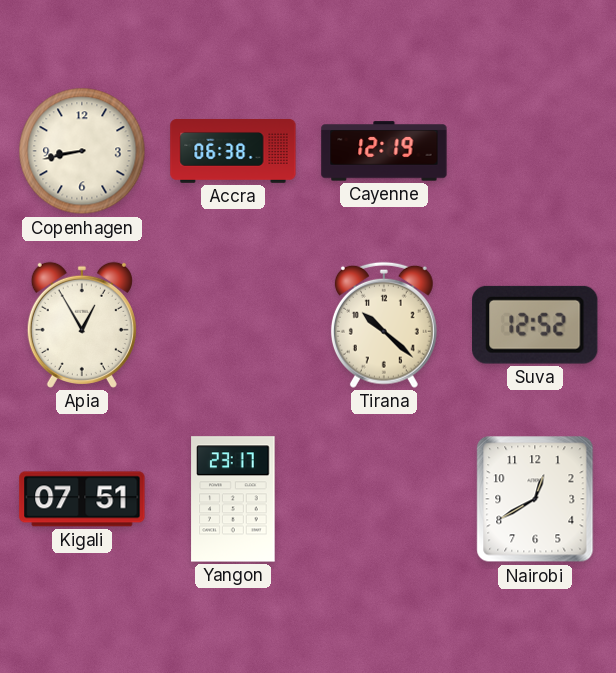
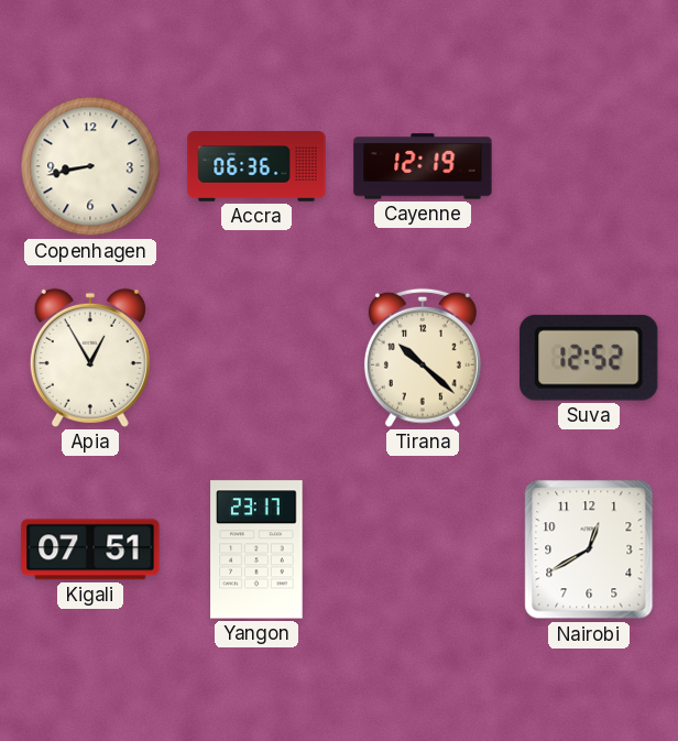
Accra: 06:38 -> 06:36 (256, 166)
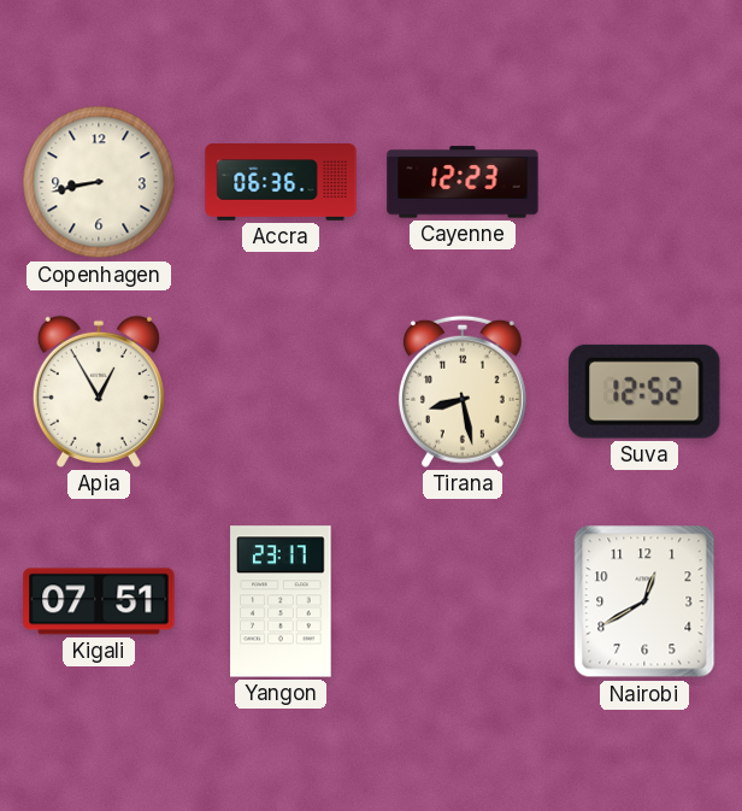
Cayenne: 12:19 -> 12:23 (463, 182)
Tirana: 10:22 -> 8:28 (463, 392)
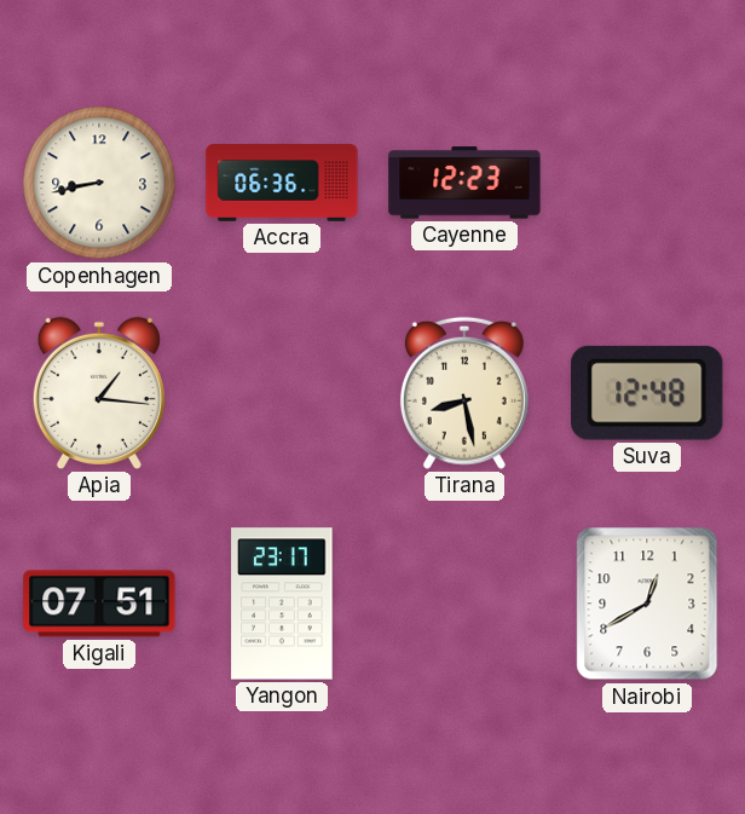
Apia: 12:55 -> 1:16 (99, 393)
Suva: 12:52 -> 12:48 (647, 393)
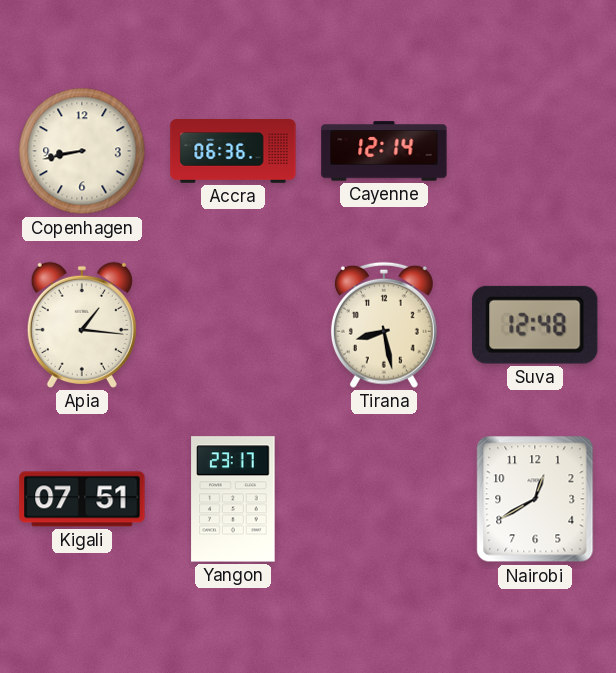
Cayenne: 12:23 -> 12:14 (384, 151)
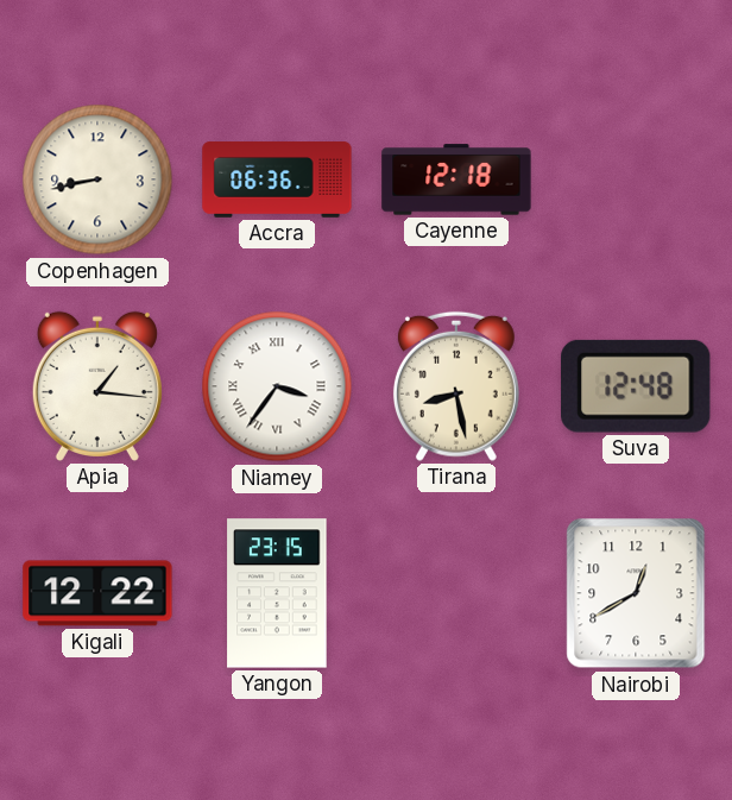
Cayenne: 12:14 -> 12:18 (456, 179)
Niamey: none -> 3:36 (277, 386)
Kigali: 07:51 -> 12:22 (97, 593)
Yangon: 23:17 -> 23:15 (277, 593)
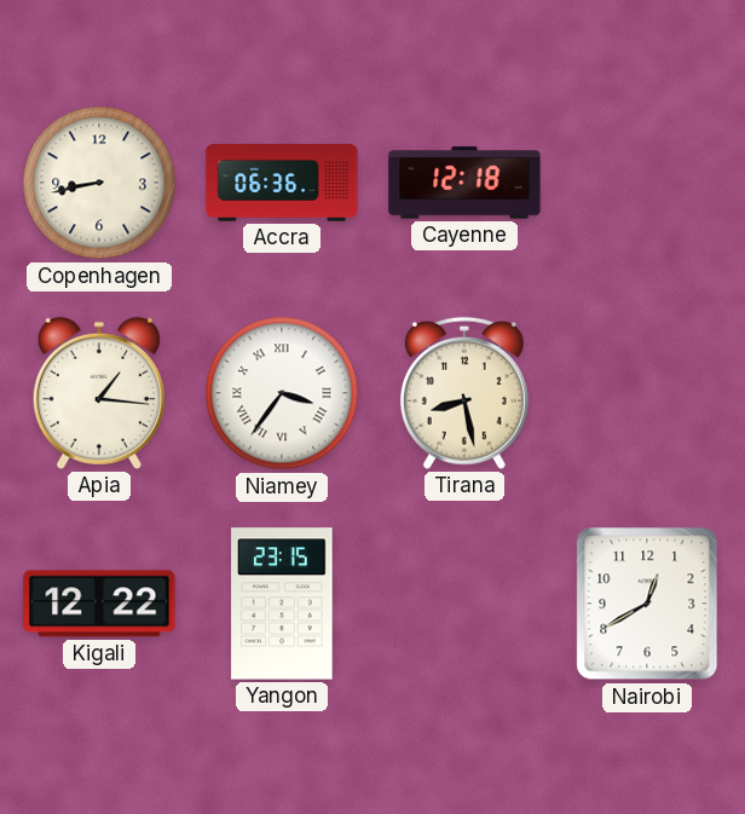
Suva: 12:48 -> none (636, 386)
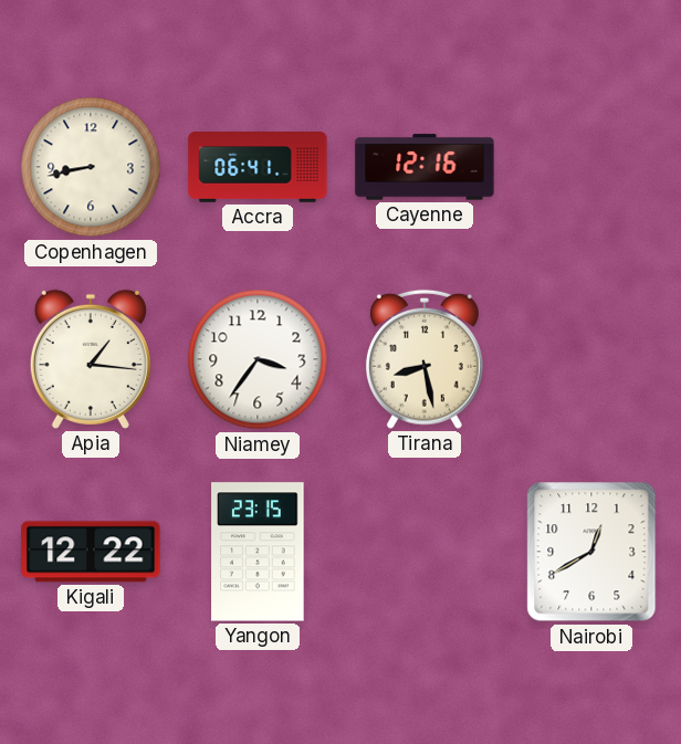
Accra: 06:36 -> 06:41 (258, 167)
Cayenne: 12:18 -> 12:16 (425, 167)
Niamey numerals: Roman -> Arabic (258, 359)
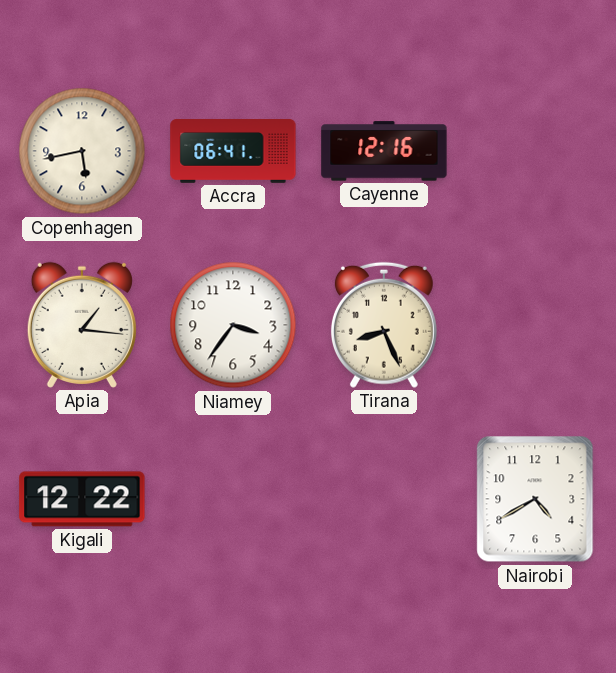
Copenhagen: 8:43 -> 5:43 (82, 151)
Tirana: 8:28 -> 8:26 (384, 325)
Yangon: 23:15 -> none (258, 552)
Nairobi: 12:40 -> 4:40 (535, 499)
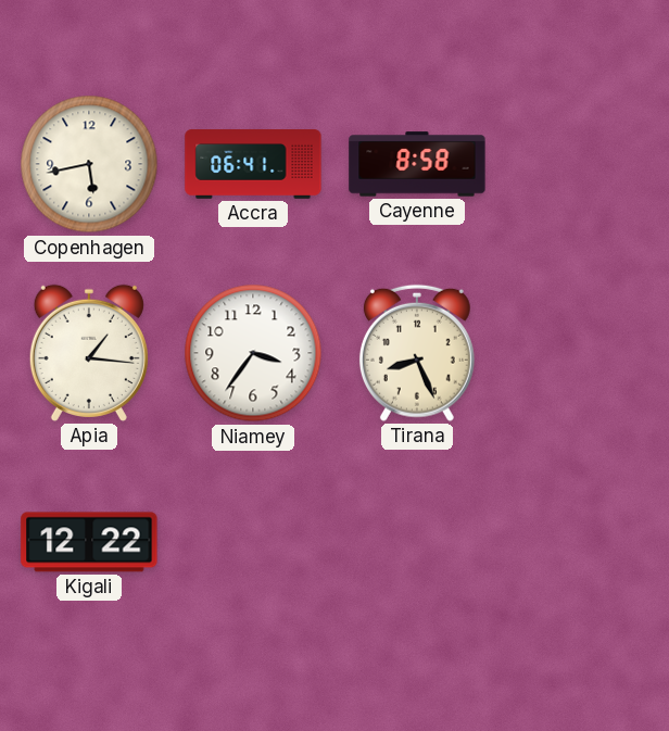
Cayenne: 12:16 -> 8:58 (417, 164)
Nairobi: 4:40 -> none (535, 499)
